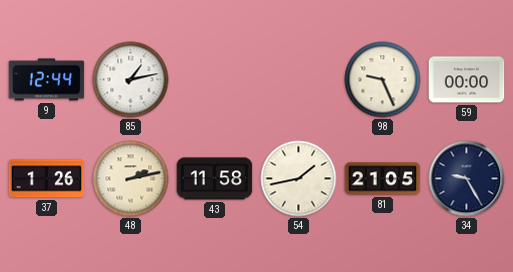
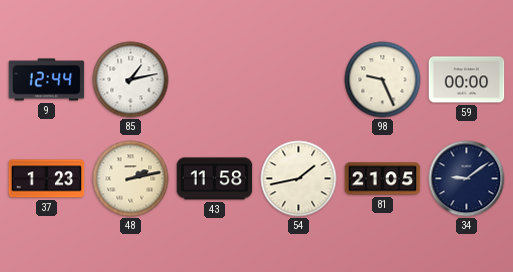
37: 1:26 -> 1:23 (47, 179)
34: 9:25 -> 9:09 (467, 179)
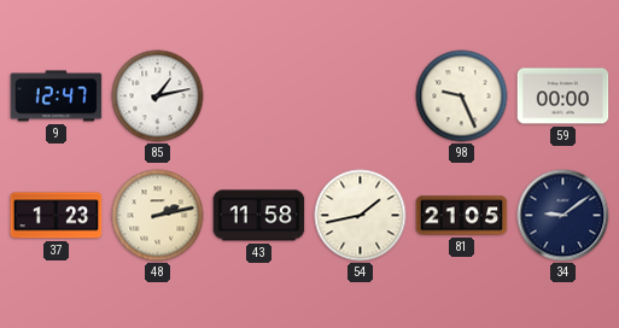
9: 12:44 -> 12:47 (57, 96)
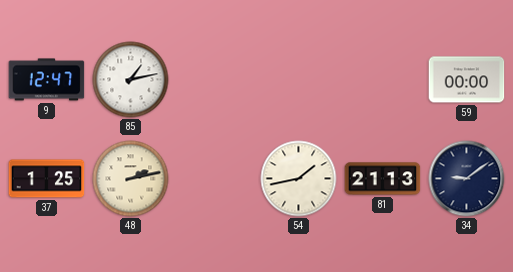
98: 9:26 -> none (462, 96)
37: 1:23 -> 1:25 (47, 179)
43: 11:58 -> none (259, 216)
81: 21:05 -> 21:13 (383, 179)
